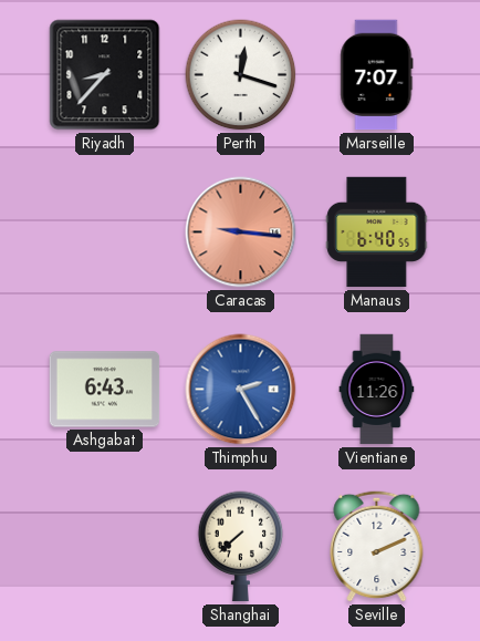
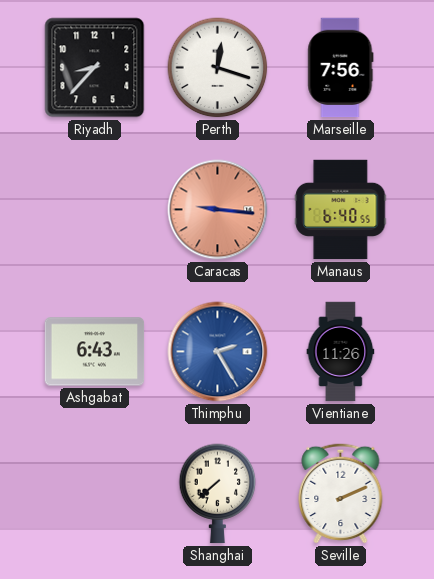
Marseille: 7:07 -> 7:56 (341, 68)
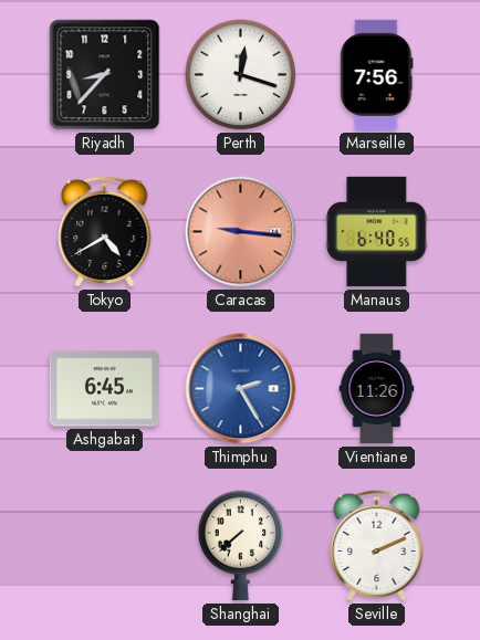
Tokyo: none -> 4:40 (105, 231)
Ashgabat: 6:43 -> 6:45 (105, 389)
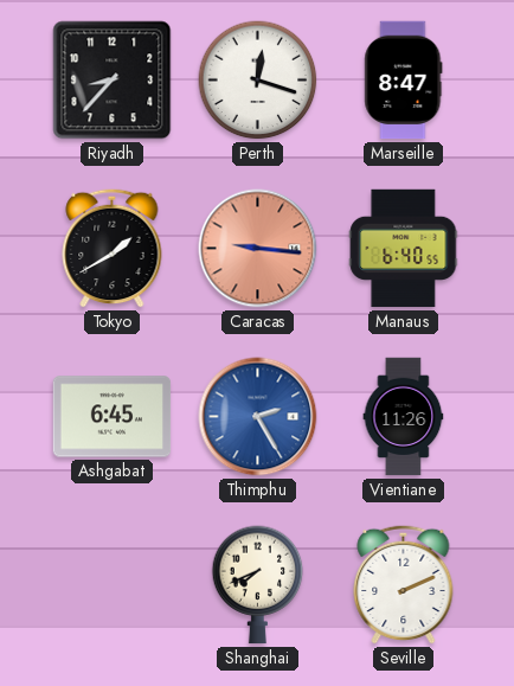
Marseille: 7:56 -> 8:47 (404, 81)
Tokyo: 4:40 -> 1:40 (113, 248)
Shanghai: 7:38 -> 7:41 (258, 585)
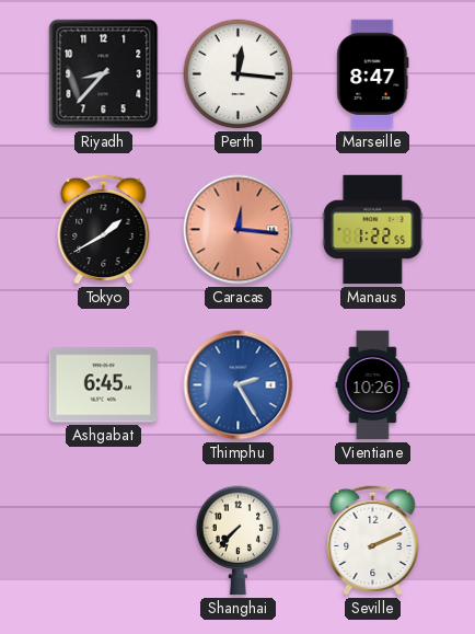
Perth: 12:18 -> 12:16 (239, 74)
Caracas: 9:16 -> 12:16 (239, 230)
Manaus: 6:40 -> 1:22 (373, 230)
Vientiane: 11:26 -> 10:26 (373, 385)
Shanghai: 7:41 -> 7:37 (239, 541)
